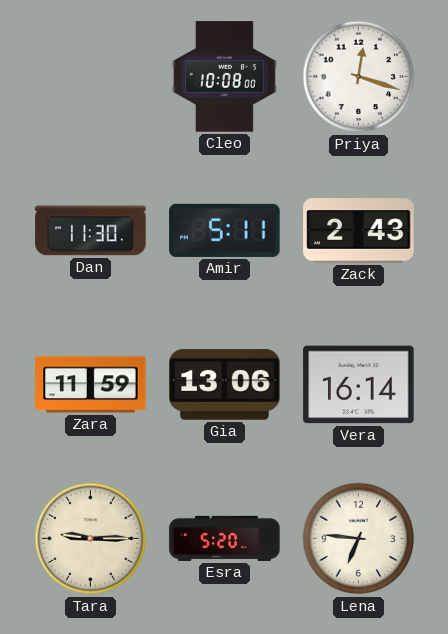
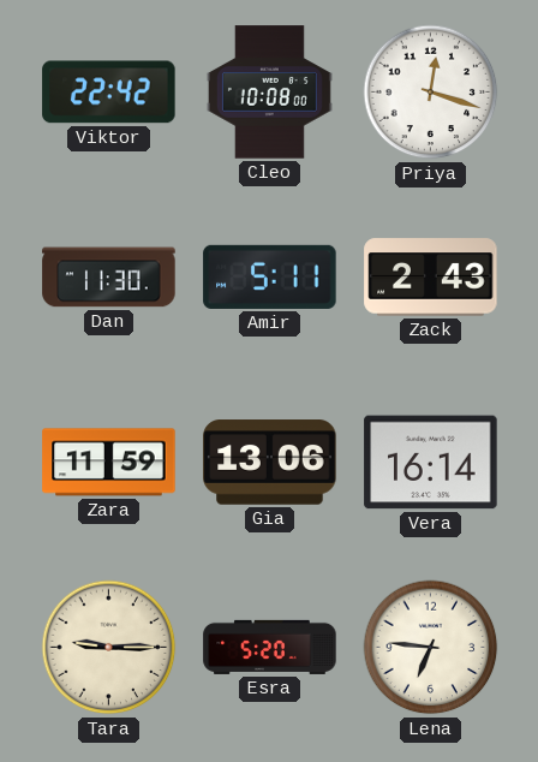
Viktor: none -> 22:42 (109, 93)
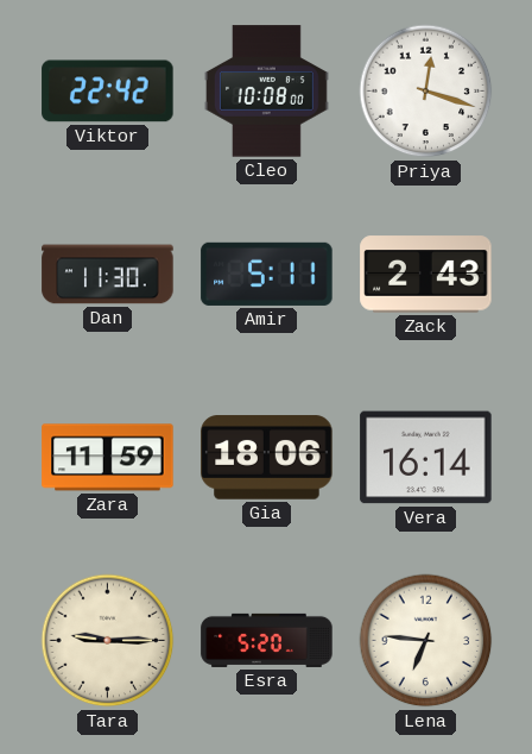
Gia: 13:06 -> 18:06 (267, 458)
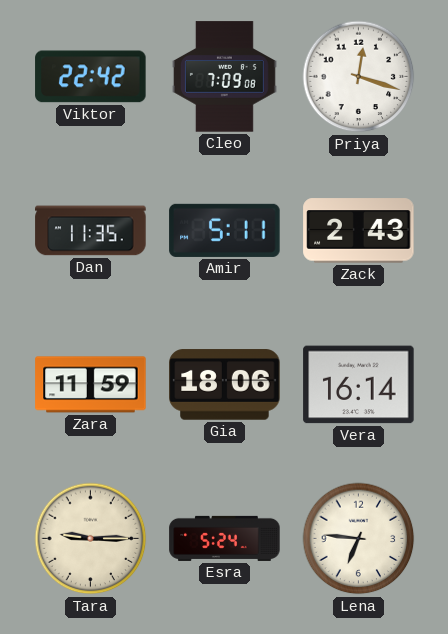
Cleo: 10:08 -> 7:09 (224, 77)
Dan: 11:30 -> 11:35 (91, 231)
Esra: 5:20 -> 5:24 (225, 538)
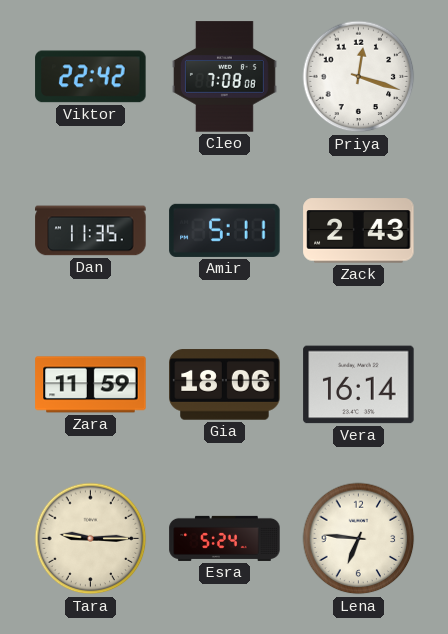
Cleo: 7:09 -> 7:08 (224, 77)
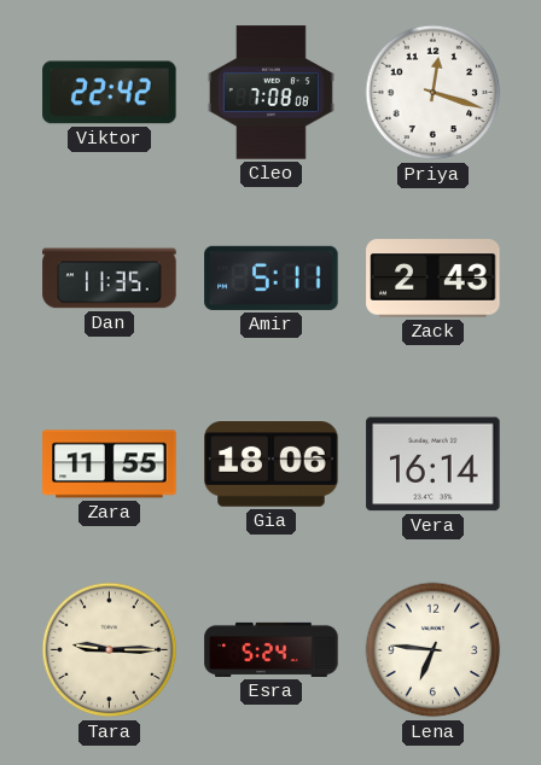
Zara: 11:59 -> 11:55 (110, 465)
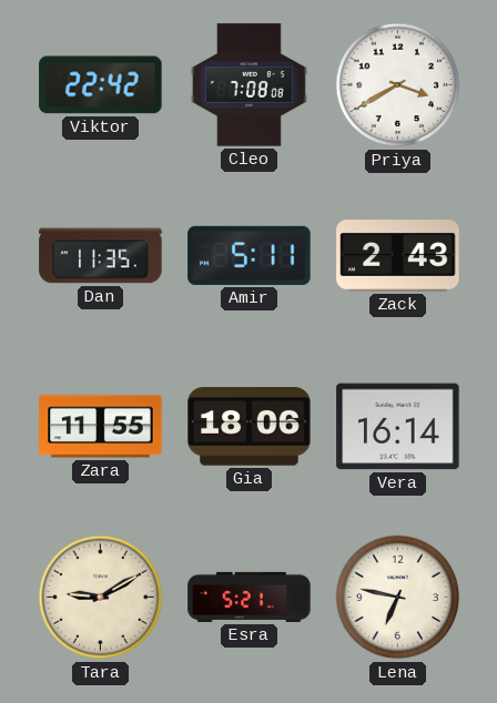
Priya: 12:18 -> 3:40 (398, 85)
Tara: 9:15 -> 9:10 (101, 598)
Esra: 5:24 -> 5:21 (250, 597)
Lena: 6:46 -> 6:47 (398, 598)
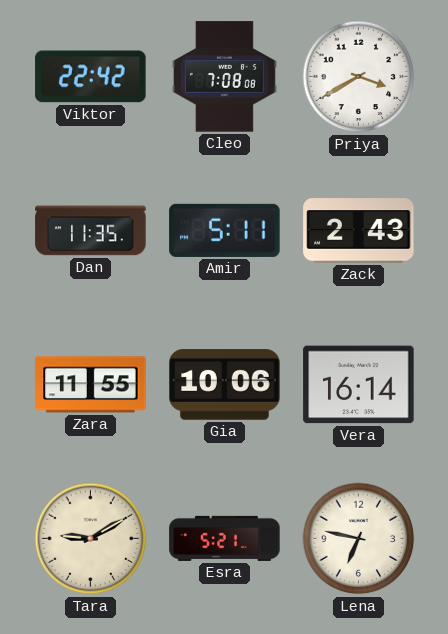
Gia: 18:06 -> 10:06 (225, 385)
